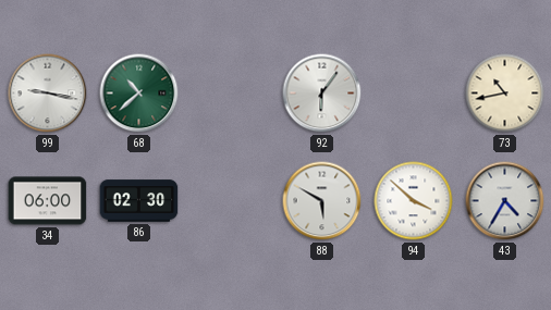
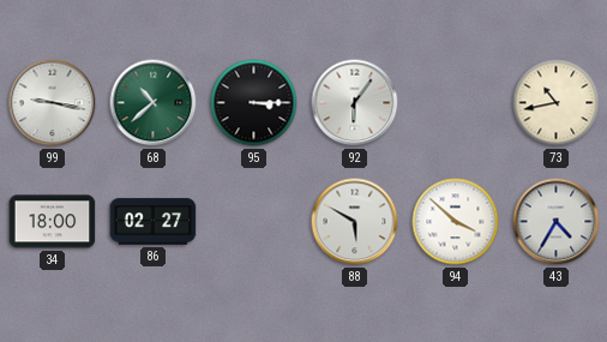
95: none -> 3:15 (254, 103)
34: 06:00 -> 18:00 (53, 222)
86: 02:30 -> 02:27 (154, 222)
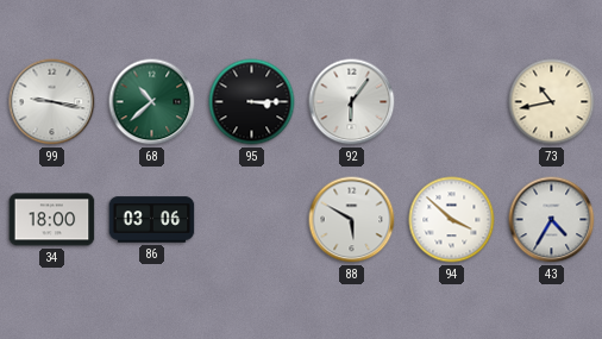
86: 02:27 -> 03:06 (152, 220)
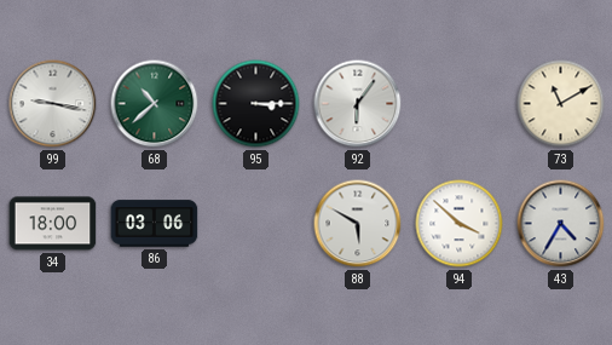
73: 10:43 -> 11:10 (561, 104)
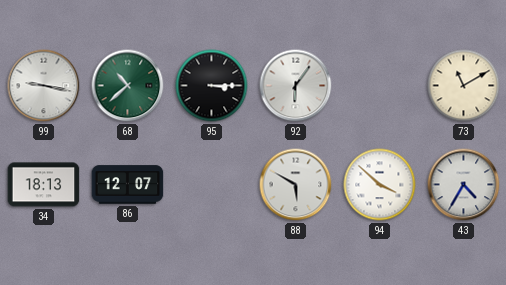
34: 18:00 -> 18:13 (44, 185)
86: 03:06 -> 12:07 (128, 185)
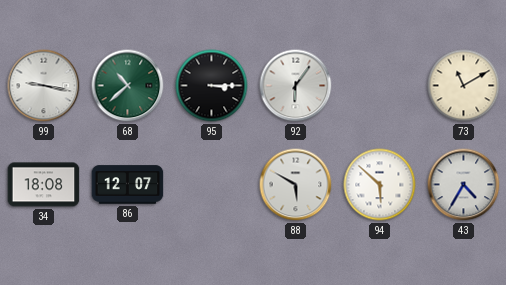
34: 18:13 -> 18:08 (44, 185)
94: 3:52 -> 5:52 (380, 185)
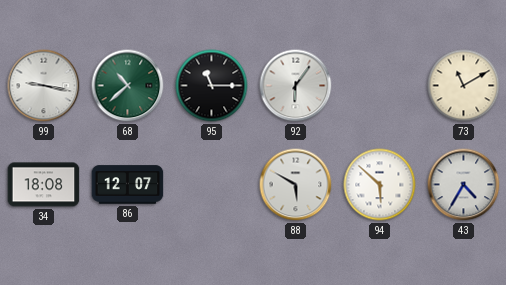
95: 3:15 -> 11:15 (212, 86)
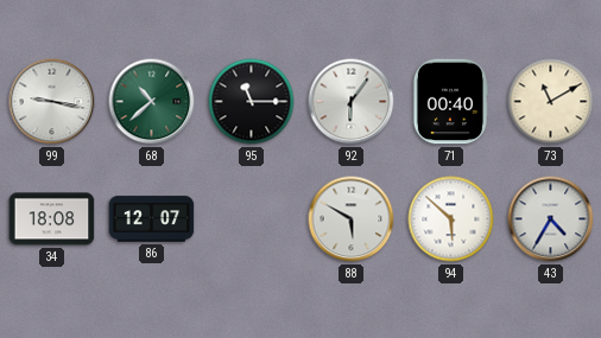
71: none -> 00:40 (449, 102)
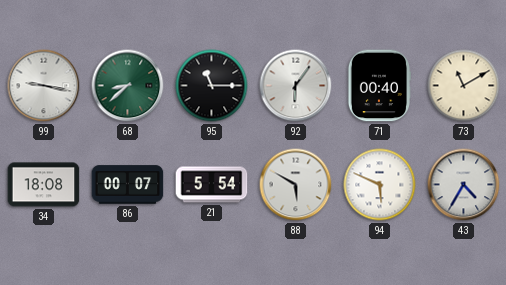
68: 10:38 -> 8:38 (128, 86)
86: 12:07 -> 00:07 (128, 185)
21: none -> 5:54 (212, 185)
94: 5:52 -> 5:49 (380, 185)
